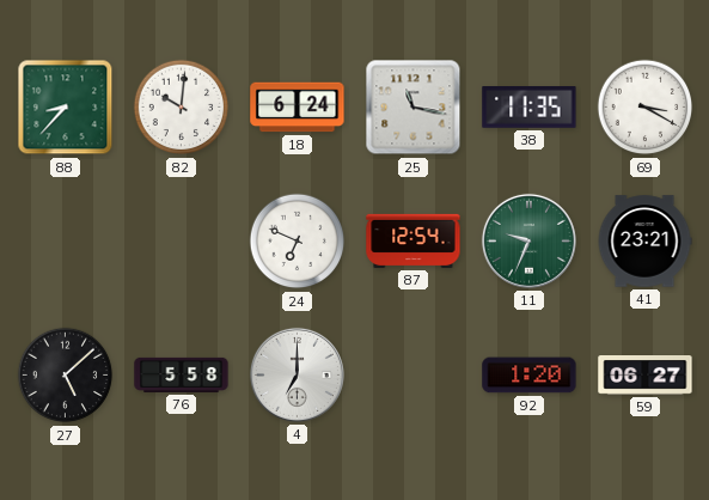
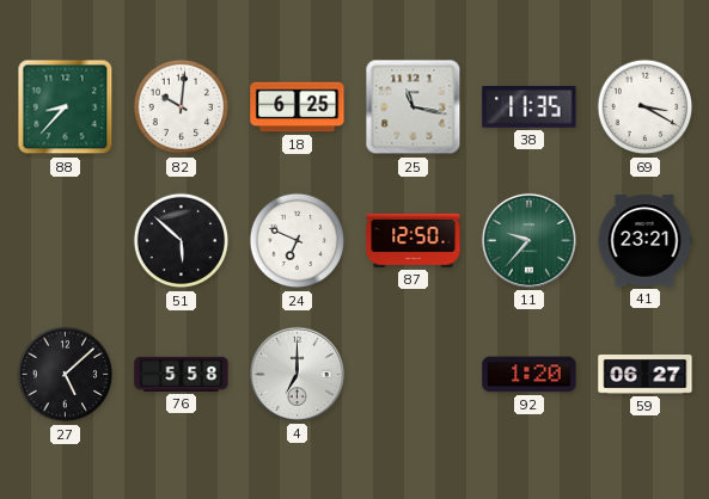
18: 6:24 -> 6:25 (298, 107)
51: none -> 5:52 (182, 241)
87: 12:54 -> 12:50 (414, 240)
11: 9:34 -> 9:37 (528, 240)
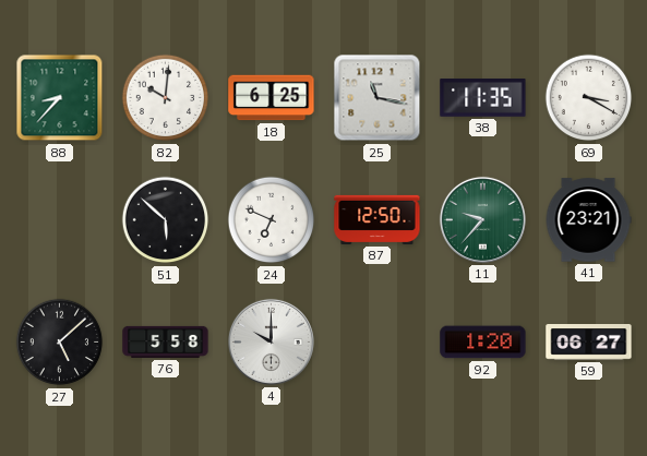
4: 7:00 -> 10:00 (271, 341)
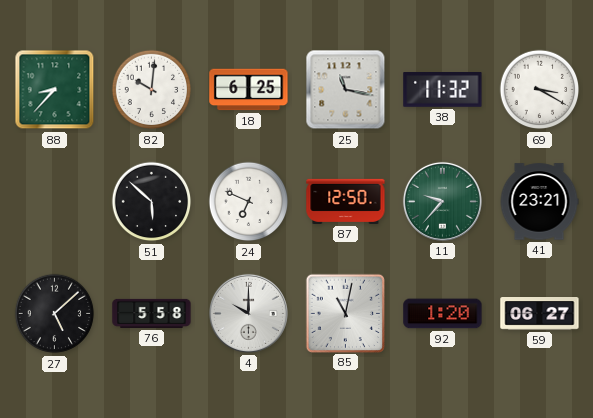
38: 11:35 -> 11:32 (443, 90)
85: none -> 11:02 (345, 313)
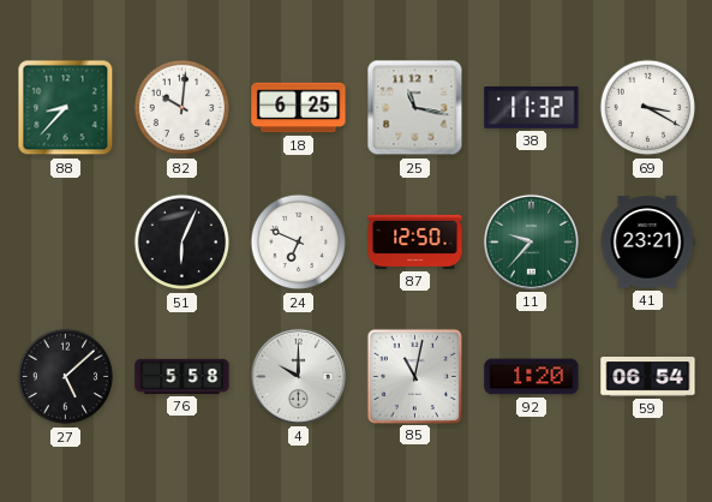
51: 5:52 -> 6:04 (183, 243)
59: 06:27 -> 06:54 (648, 377)
